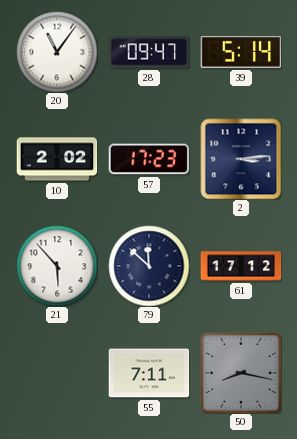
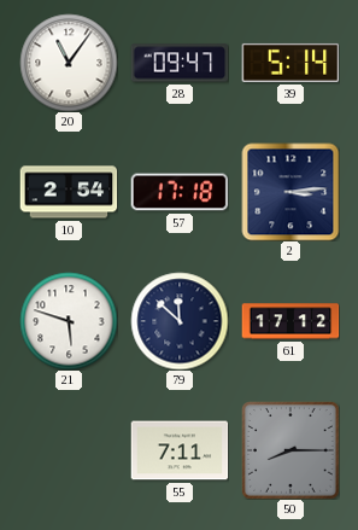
10: 2:02 -> 2:54 (69, 192)
57: 17:23 -> 17:18 (180, 192)
21: 5:53 -> 5:48 (69, 321)
50: 8:17 -> 8:15 (290, 450)
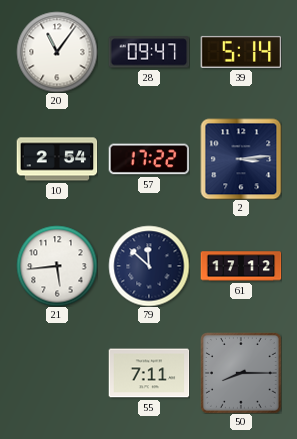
57: 17:18 -> 17:22 (149, 159)
21: 5:48 -> 5:44 (57, 266)
